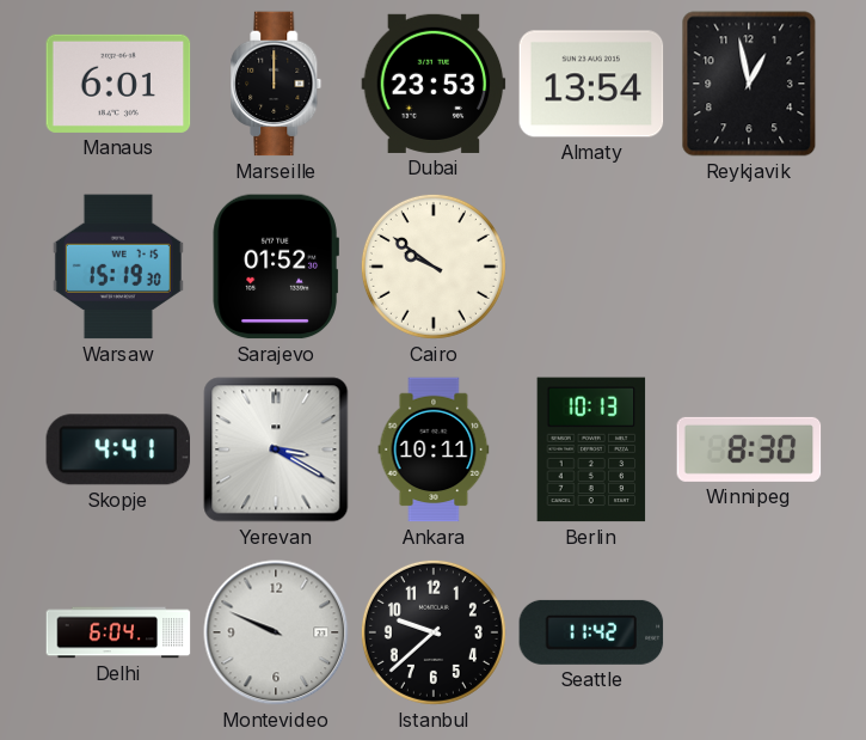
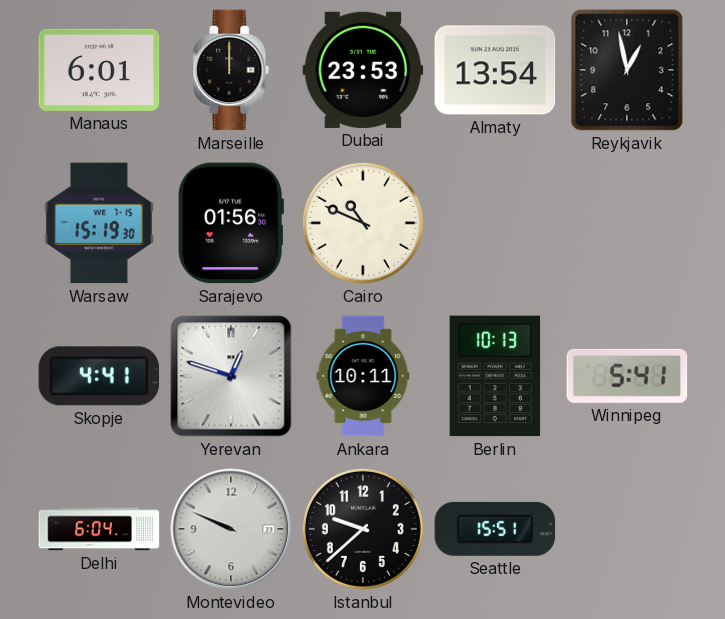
Sarajevo: 01:52 -> 01:56 (231, 223)
Cairo: 9:51 -> 10:49 (363, 223)
Yerevan: 3:20 -> 12:48 (231, 376)
Winnipeg: 8:30 -> 5:41 (627, 376)
Seattle: 11:42 -> 15:51 (495, 529)
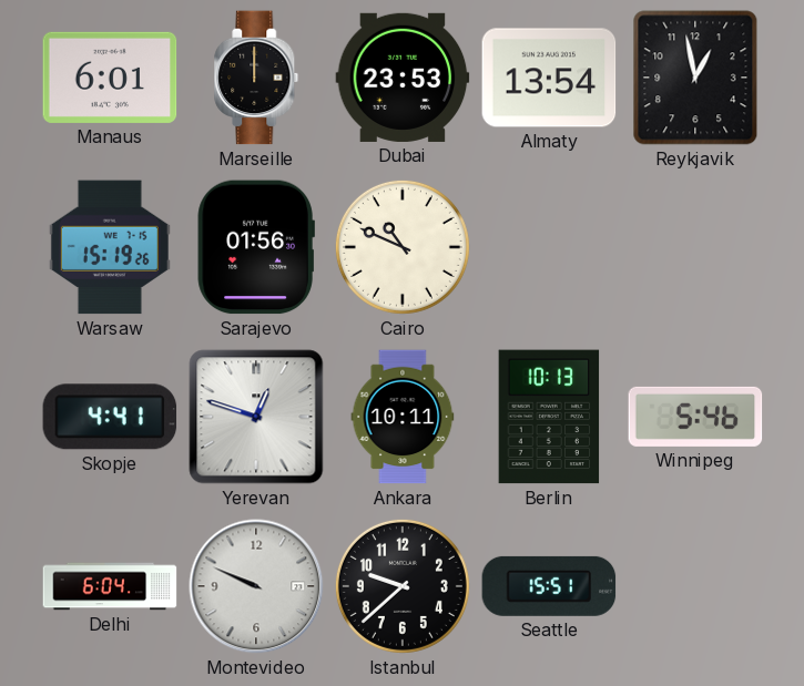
Warsaw: 15:19:30 -> 15:19:26 (110, 247)
Winnipeg: 5:41 -> 5:46 (695, 417)
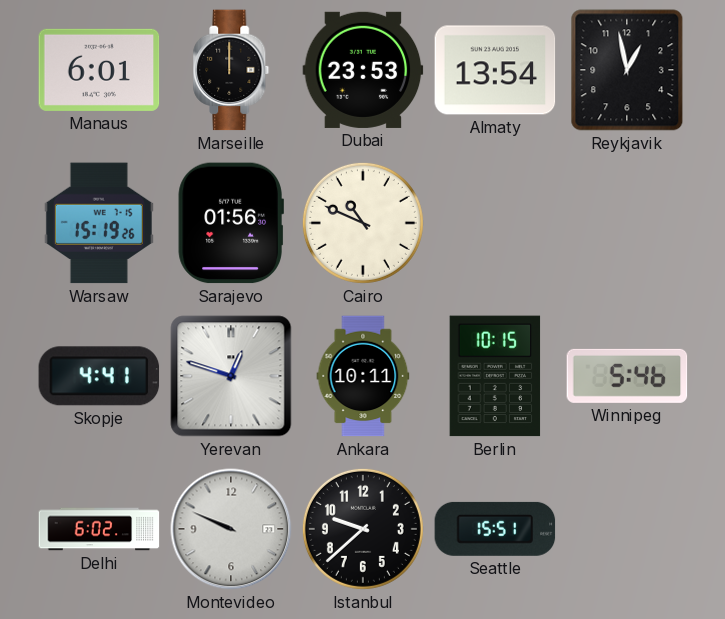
Berlin: 10:13 -> 10:15 (495, 376)
Delhi: 6:04 -> 6:02 (99, 529)
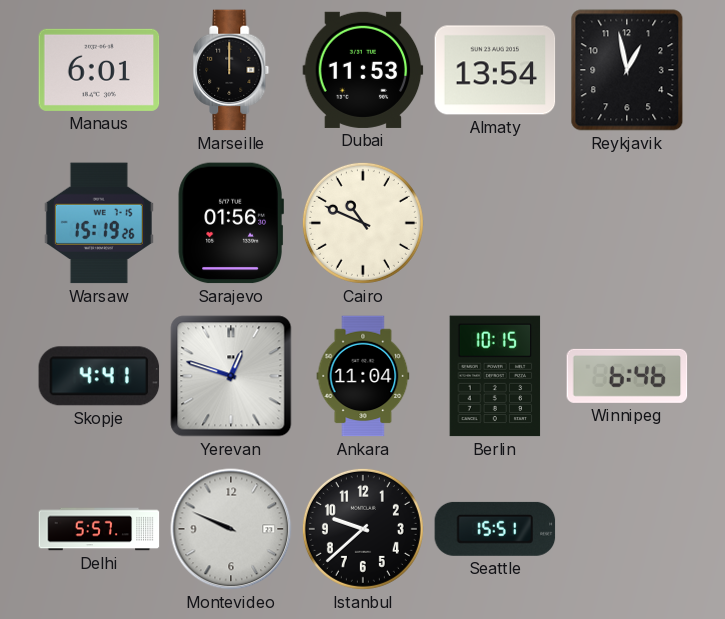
Dubai: 23:53 -> 11:53 (363, 70)
Ankara: 10:11 -> 11:04 (363, 376)
Winnipeg: 5:46 -> 6:46 (627, 376)
Delhi: 6:02 -> 5:57 (99, 529)
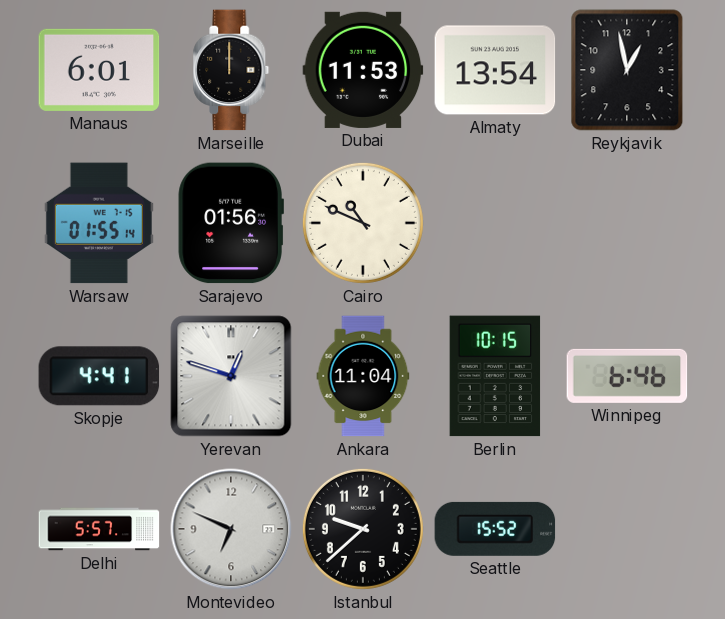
Warsaw: 15:19 -> 01:55 (99, 223)
Montevideo: 9:49 -> 6:49 (231, 529)
Seattle: 15:51 -> 15:52 (495, 529)
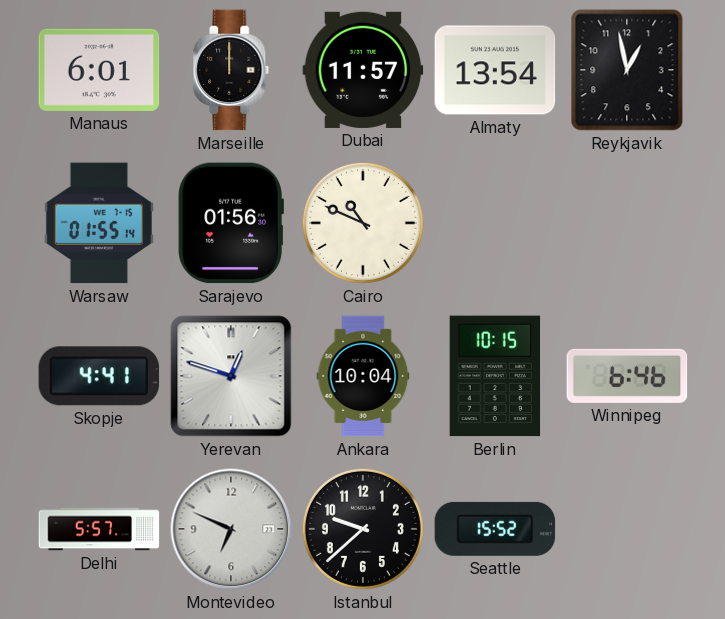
Dubai: 11:53 -> 11:57 (363, 70)
Ankara: 11:04 -> 10:04 (363, 376)
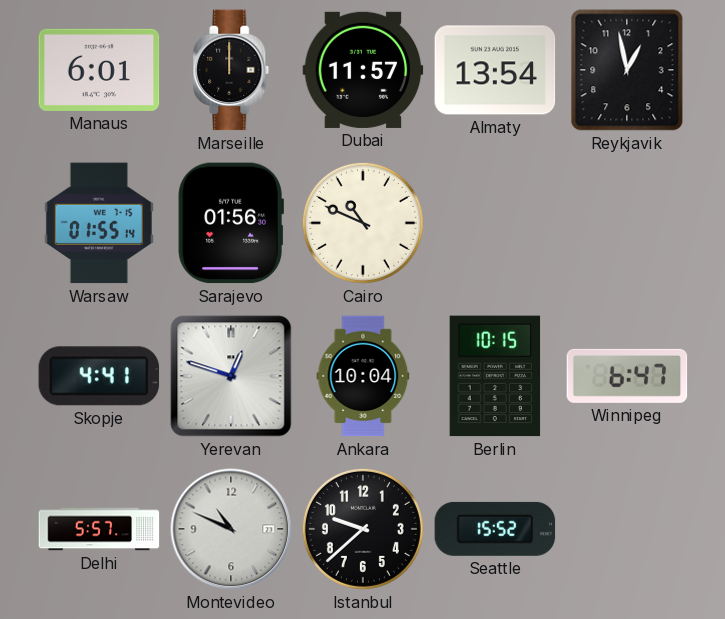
Winnipeg: 6:46 -> 6:47 (627, 376)
Montevideo: 6:49 -> 10:49 (231, 529)
